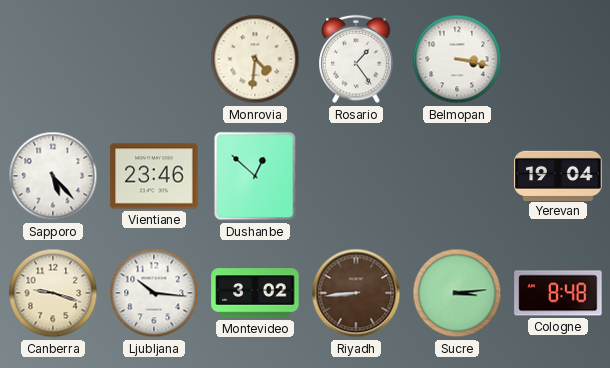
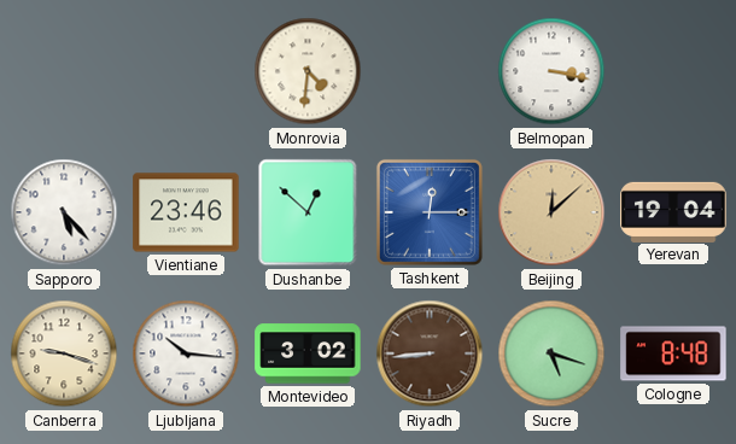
Rosario: 1:24 -> none (356, 59)
Tashkent: none -> 12:15 (430, 212)
Beijing: none -> 12:08 (551, 212)
Sucre: 3:14 -> 5:18 (551, 354)
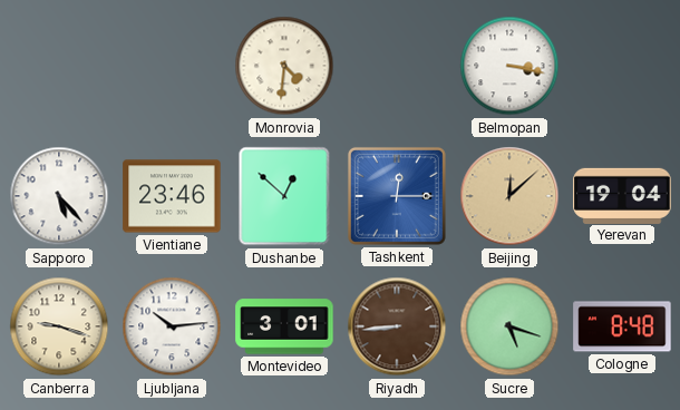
Ljubljana: 10:16 -> 10:14 (172, 326)
Montevideo: 3:02 -> 3:01 (284, 326)
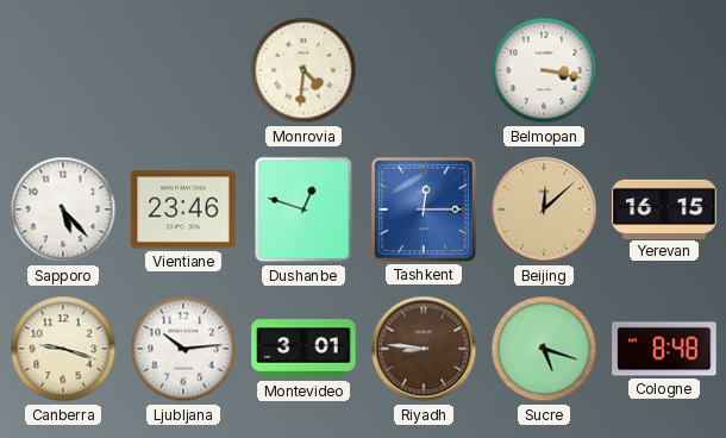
Dushanbe: 12:52 -> 12:48 (303, 209)
Yerevan: 19:04 -> 16:15 (664, 208)
Riyadh: 8:44 -> 8:46 (424, 349)
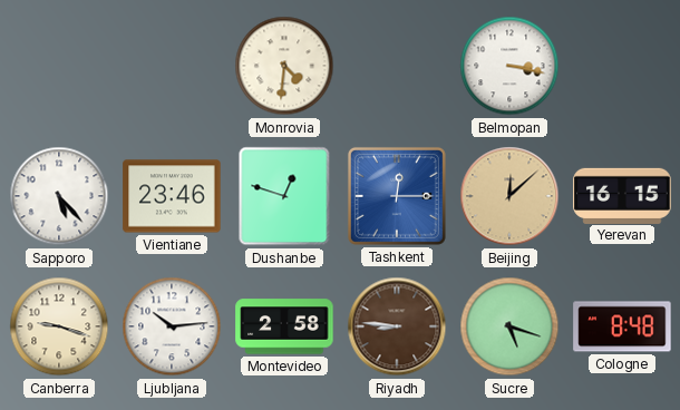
Montevideo: 3:01 -> 2:58 (284, 326)
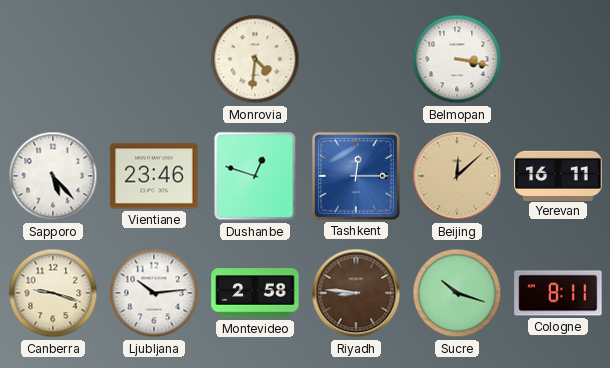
Yerevan: 16:15 -> 16:11 (558, 175)
Sucre: 5:18 -> 10:18 (457, 293)
Cologne: 8:48 -> 8:11 (558, 293)
